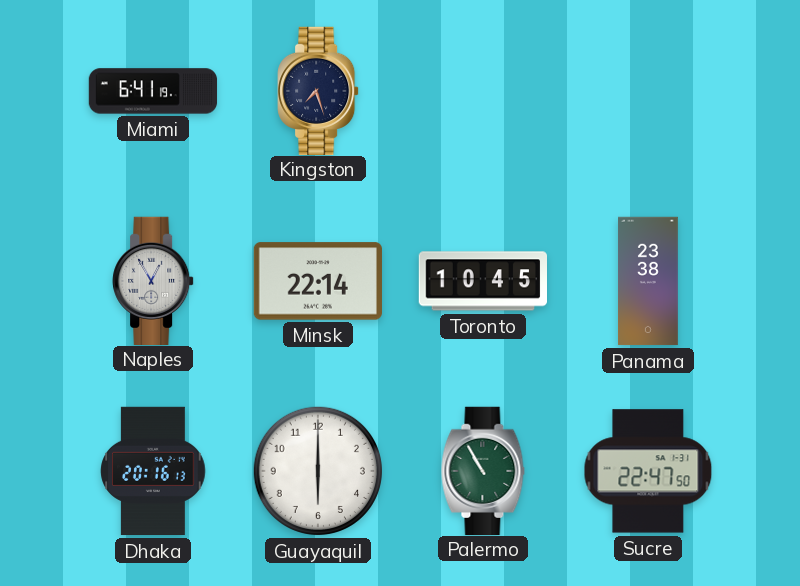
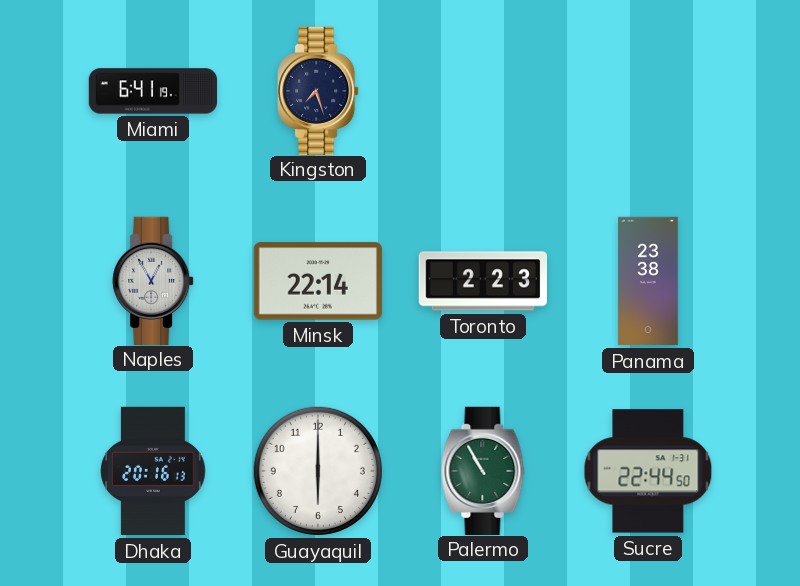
Toronto: 10:45 -> 2:23 (482, 281)
Sucre: 22:47 -> 22:44 (648, 471)
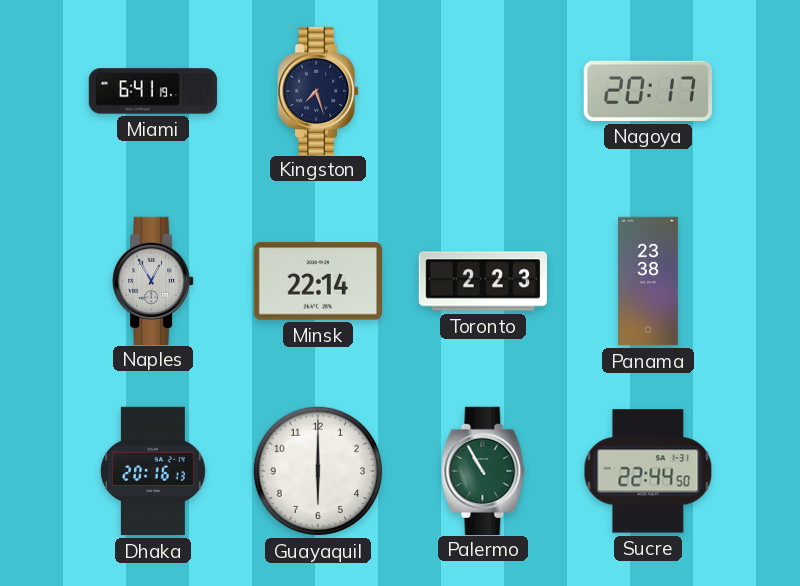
Nagoya: none -> 20:17 (648, 91)
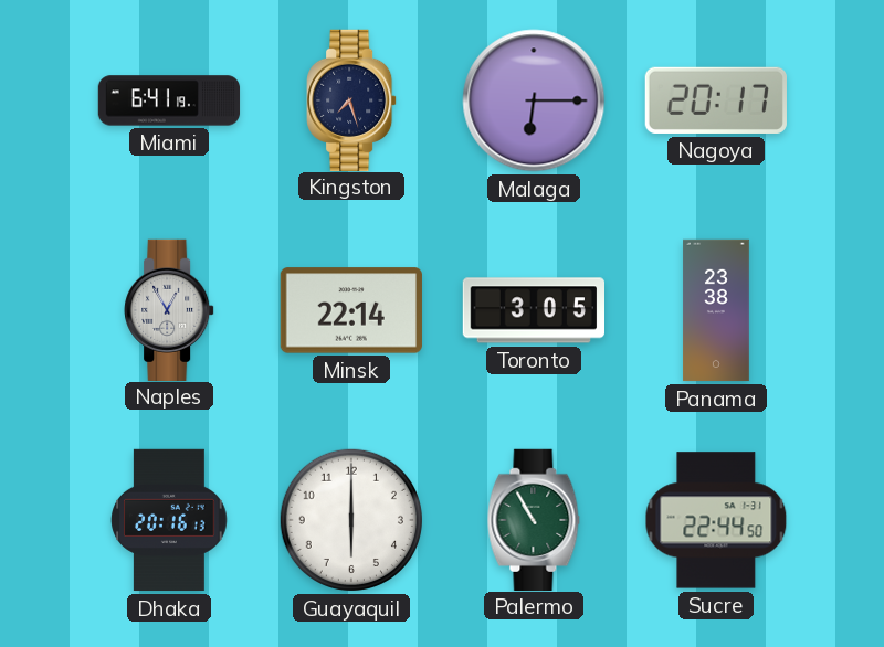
Malaga: none -> 6:15 (534, 100)
Toronto: 2:23 -> 3:05 (533, 310)
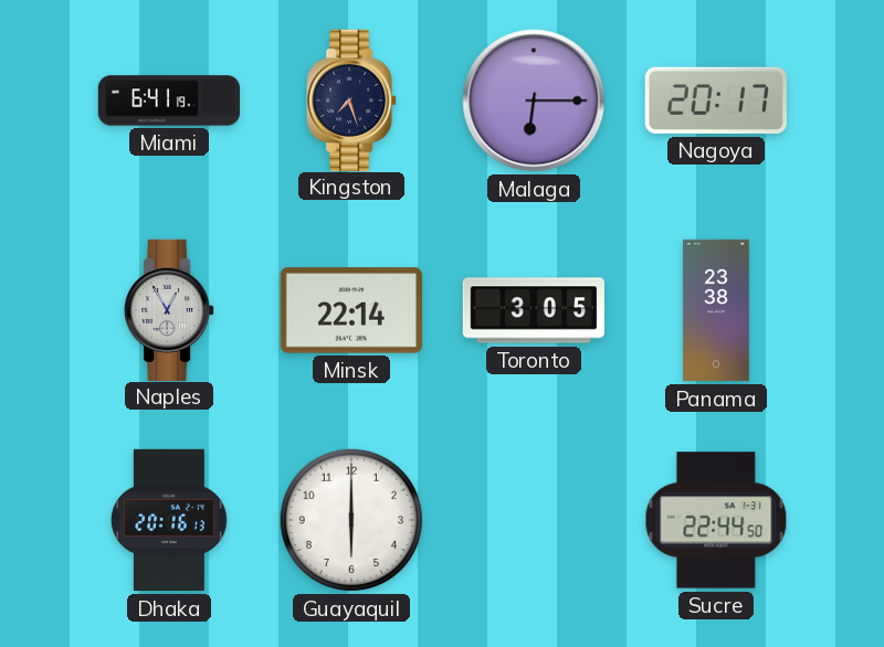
Palermo: 10:55 -> none (534, 519)
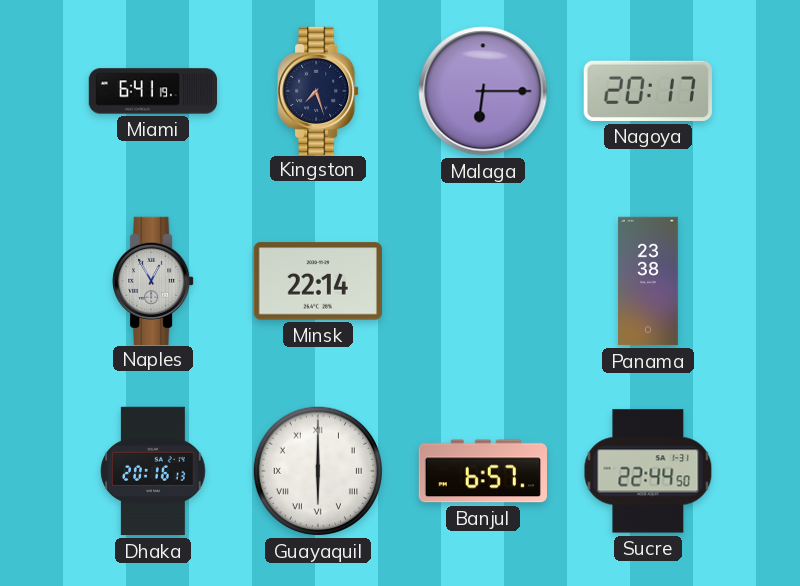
Toronto: 3:05 -> none (533, 310)
Guayaquil numerals: Arabic -> Roman (318, 471)
Banjul: none -> 6:57 (482, 471)
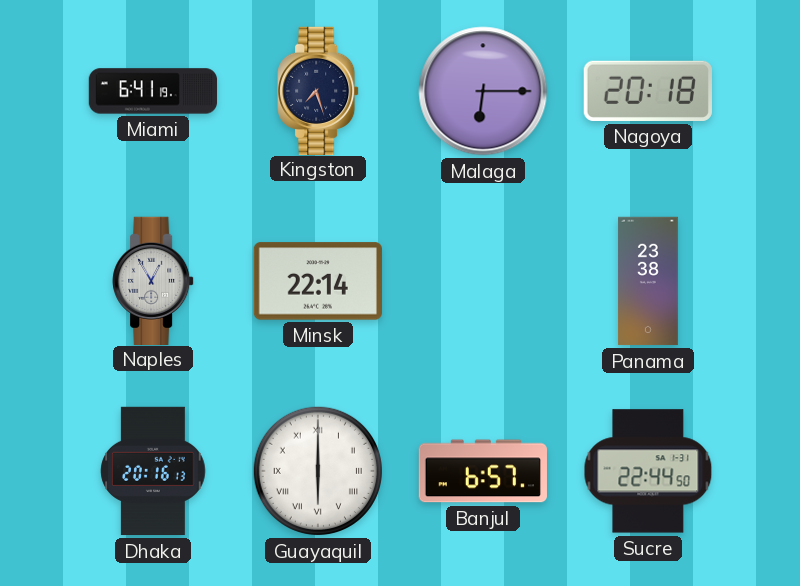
Nagoya: 20:17 -> 20:18 (648, 91)
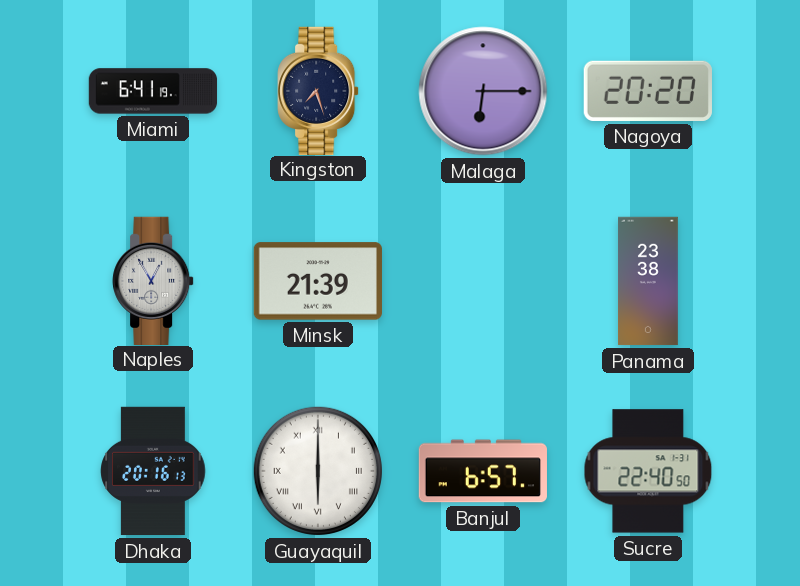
Nagoya: 20:18 -> 20:20 (648, 91)
Minsk: 22:14 -> 21:39 (318, 281)
Sucre: 22:44 -> 22:40 (648, 471)
